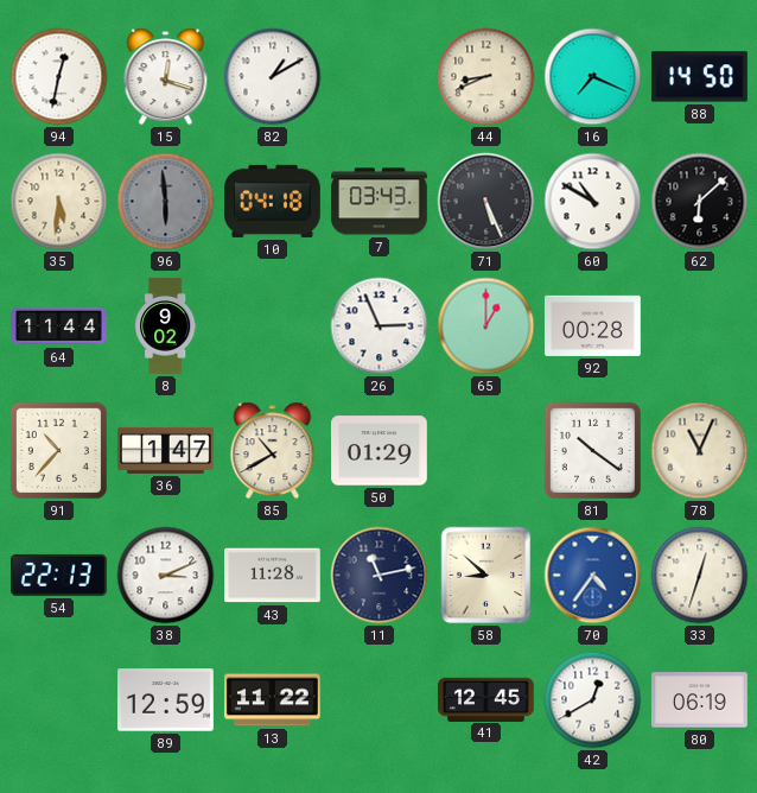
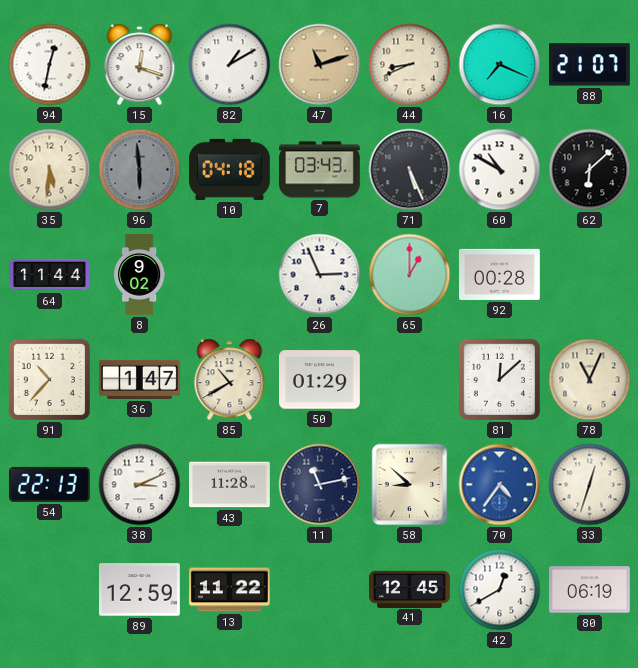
47: none -> 11:12 (320, 65)
88: 14:50 -> 21:07 (590, 65)
81: 10:21 -> 12:08 (499, 379)
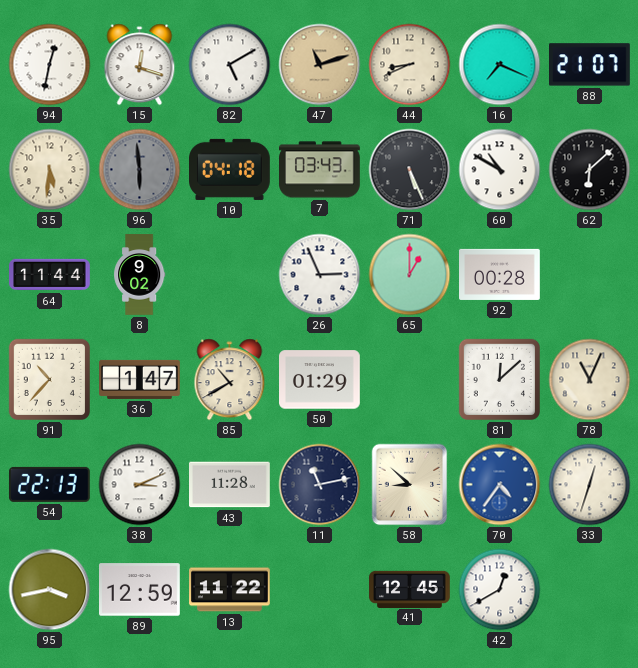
82: 1:10 -> 5:10 (230, 65)
95: none -> 3:43 (50, 590)
80: 06:19 -> none (590, 590)
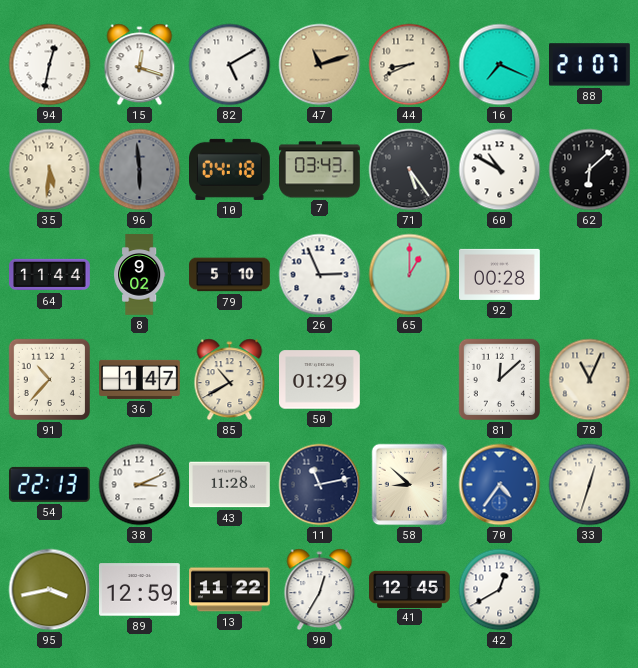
71: 5:26 -> 5:24 (410, 170)
79: none -> 5:10 (230, 275)
90: none -> 12:35 (320, 590)
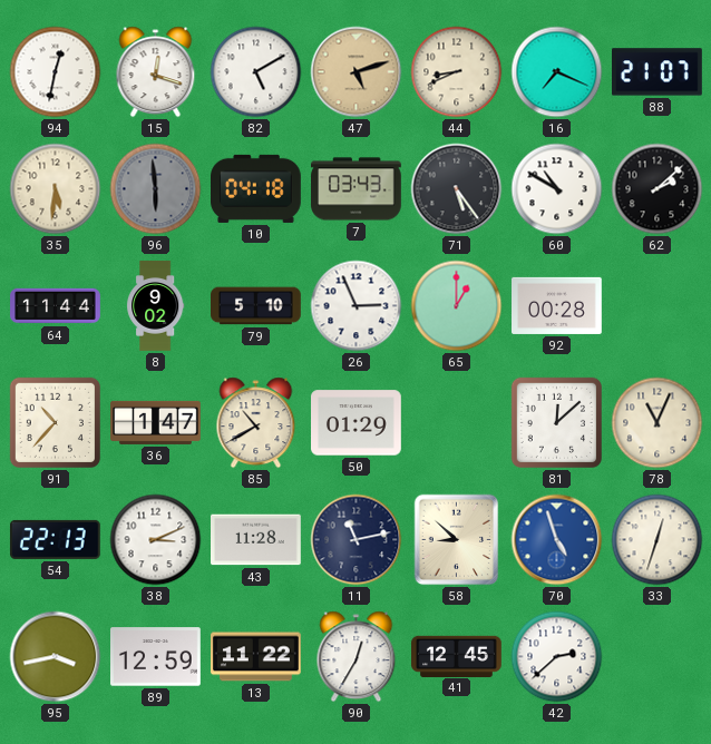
47: 11:12 -> 5:12 (357, 72)
62: 6:08 -> 2:08 (658, 189)
70: 4:36 -> 4:57 (557, 540)
42: 12:40 -> 2:38 (557, 657)
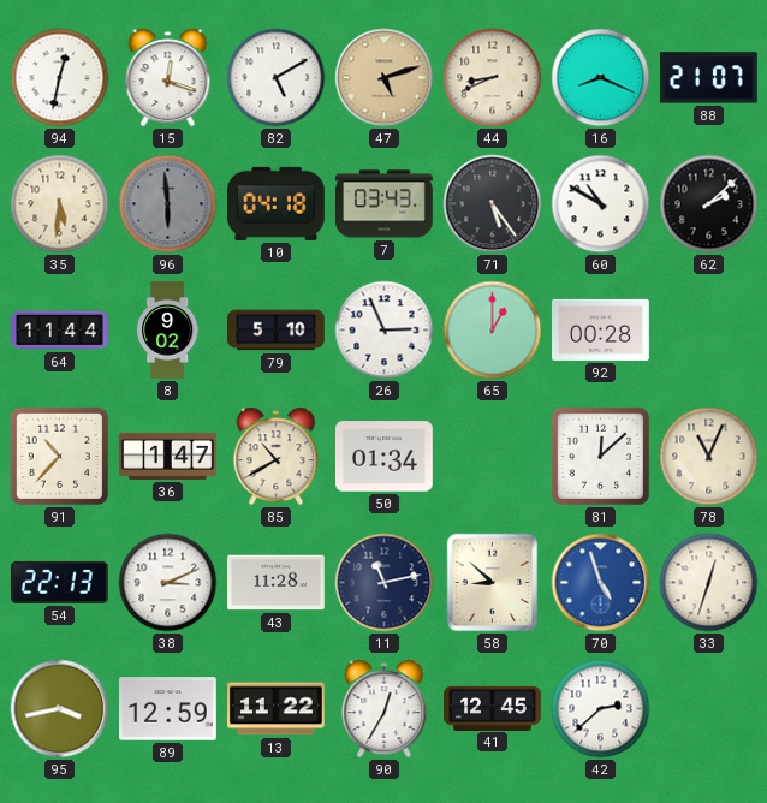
16: 7:19 -> 8:19 (601, 78)
50: 01:29 -> 01:34 (385, 457)
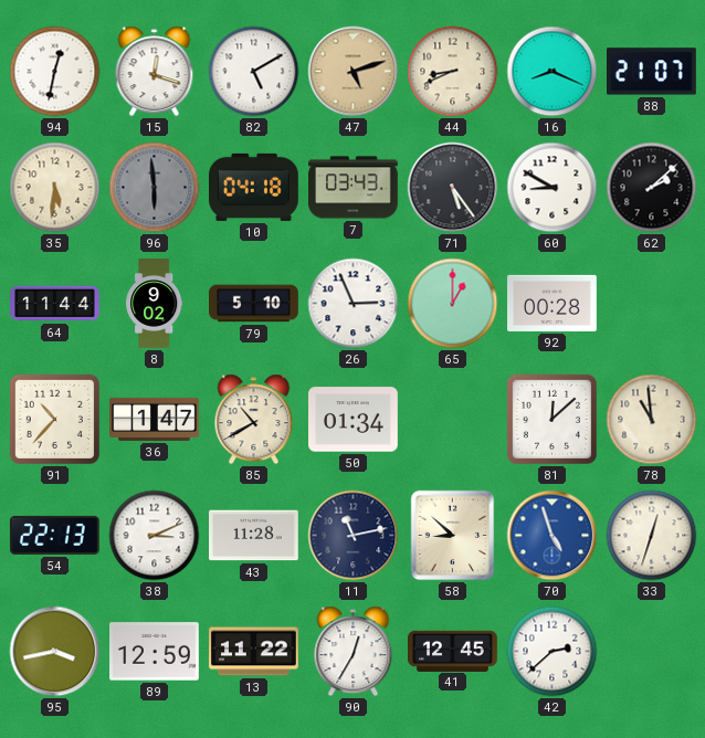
60: 10:50 -> 8:50 (553, 188)
78: 11:04 -> 10:59 (652, 420)
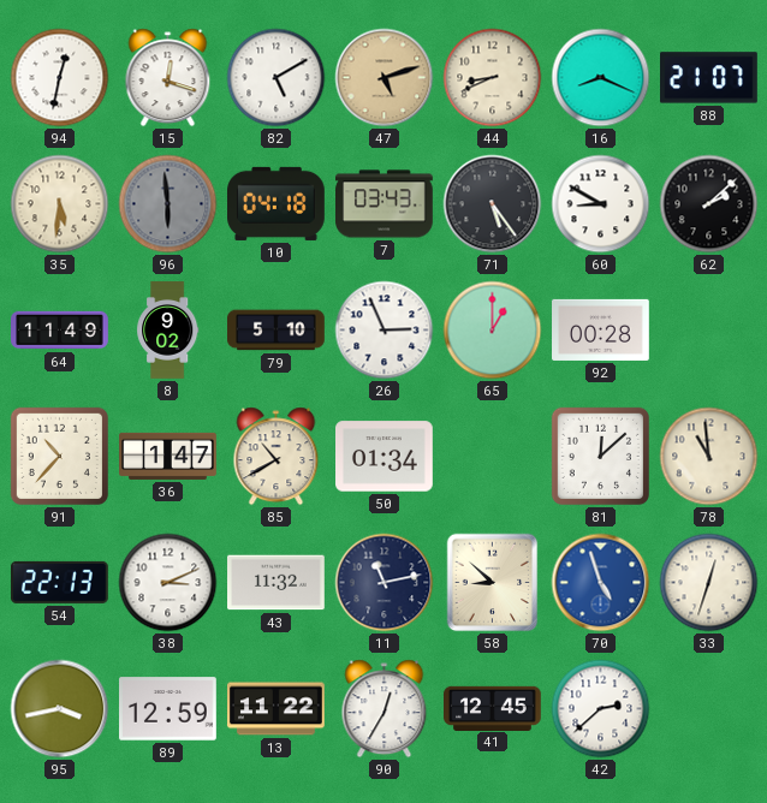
64: 11:44 -> 11:49 (60, 331)
43: 11:28 -> 11:32 (277, 583)
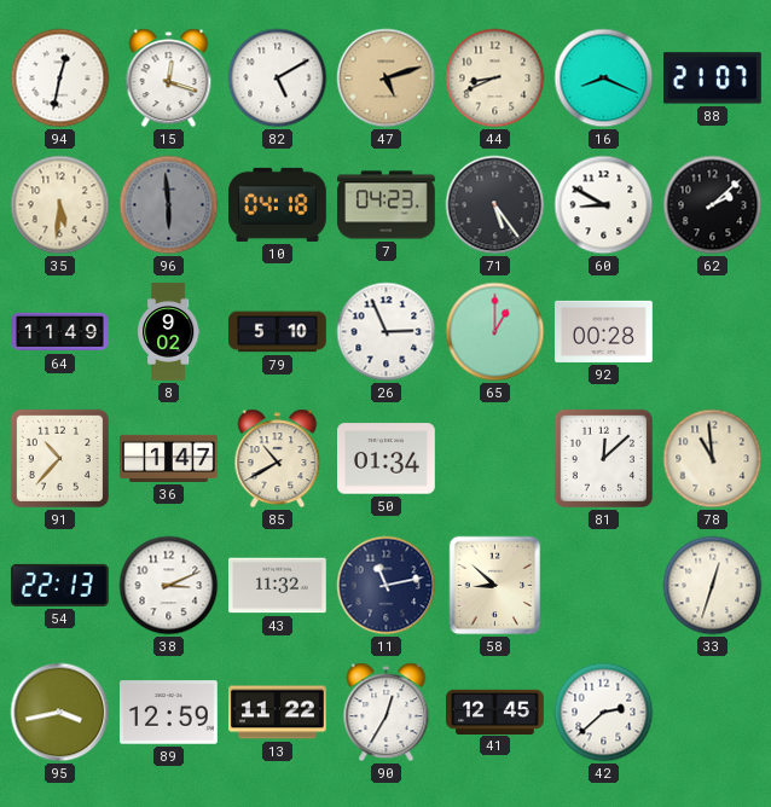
7: 03:43 -> 04:23 (387, 205)
70: 4:57 -> none (601, 583)
